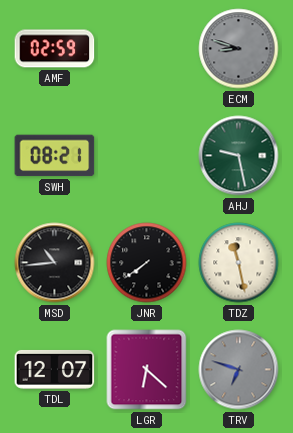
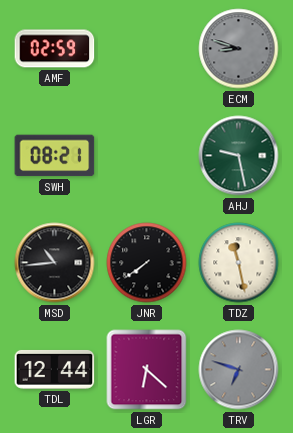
TDL: 12:07 -> 12:44 (55, 369)
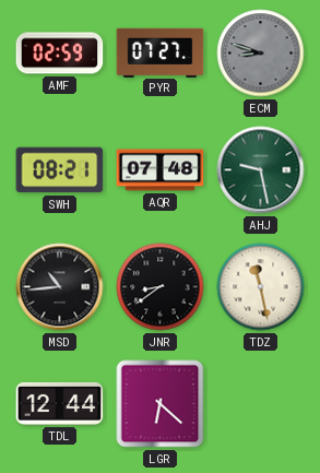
PYR: none -> 07:27 (161, 52)
AQR: none -> 07:48 (161, 170)
JNR: 7:39 -> 8:39 (161, 287)
TRV: 6:48 -> none (239, 370)
